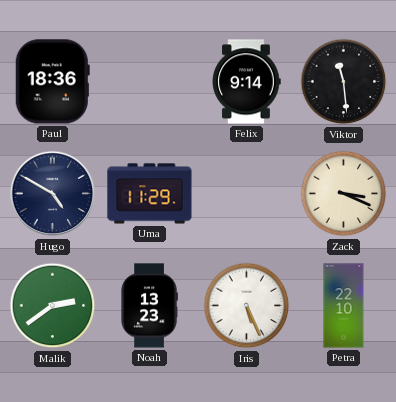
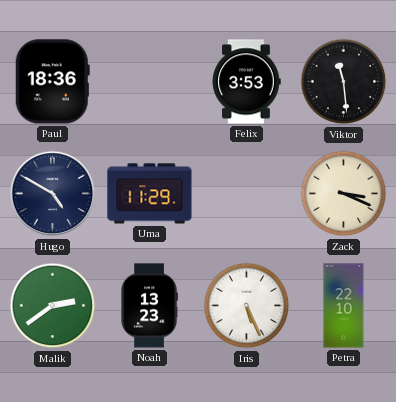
Felix: 9:14 -> 3:53 (246, 82)
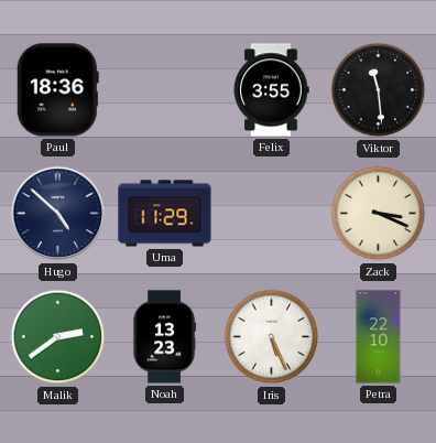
Felix: 3:53 -> 3:55 (271, 90)
Hugo: 4:50 -> 4:52 (58, 214)
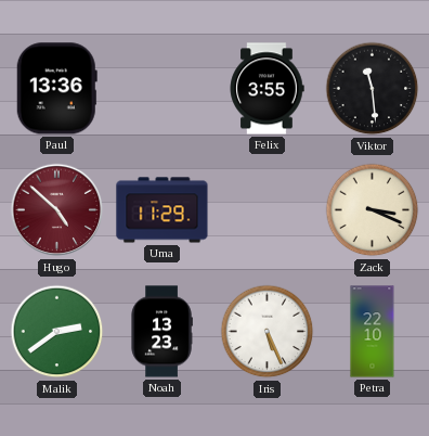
Paul: 18:36 -> 13:36 (56, 89)
Hugo dial: navy -> burgundy (57, 210)
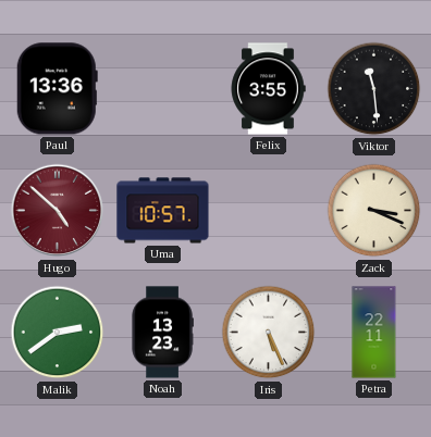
Uma: 11:29 -> 10:57 (163, 211)
Petra: 22:10 -> 22:11 (374, 333)
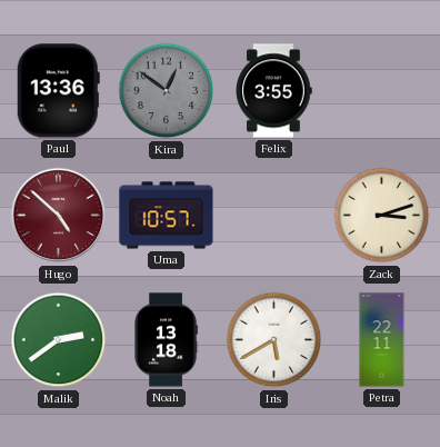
Kira: none -> 12:51 (167, 91)
Viktor: 11:29 -> none (374, 89)
Zack: 3:19 -> 3:12 (382, 216)
Noah: 13:23 -> 13:18 (166, 340)
Iris: 5:26 -> 5:40 (274, 340)
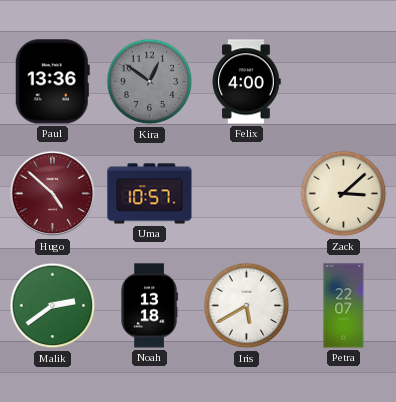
Felix: 3:55 -> 4:00 (246, 82)
Zack: 3:12 -> 3:08 (344, 194)
Petra: 22:11 -> 22:07 (344, 306)
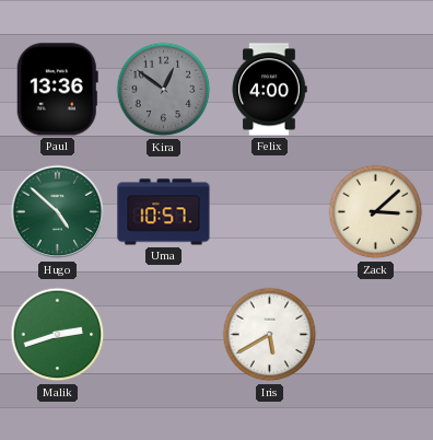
Hugo dial: burgundy -> green (58, 212)
Malik: 2:39 -> 2:42 (58, 335)
Noah: 13:18 -> none (149, 306)
Petra: 22:07 -> none (344, 306)
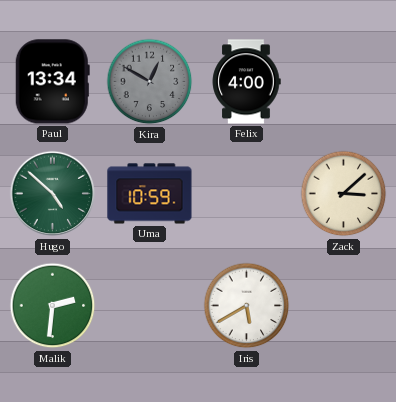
Paul: 13:36 -> 13:34 (52, 82)
Kira: 12:51 -> 12:50 (150, 82)
Uma: 10:57 -> 10:59 (150, 194)
Malik: 2:42 -> 2:31 (53, 306)
